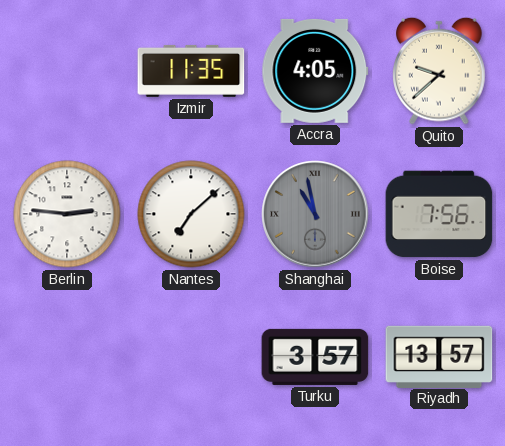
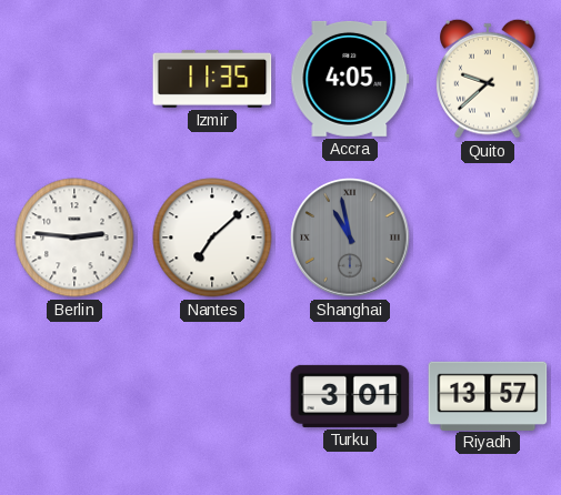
Boise: 7:56 -> none (439, 214)
Turku: 3:57 -> 3:01 (350, 396)
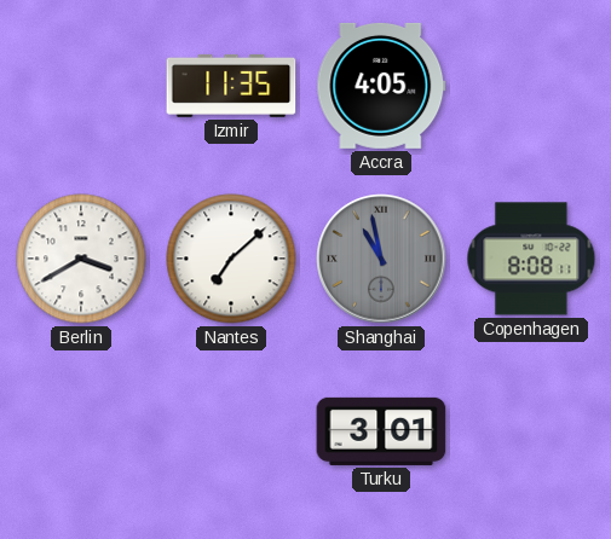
Quito: 9:38 -> none (488, 79)
Berlin: 2:46 -> 3:40 (81, 259)
Copenhagen: none -> 8:08 (531, 259)
Riyadh: 13:57 -> none (488, 395)
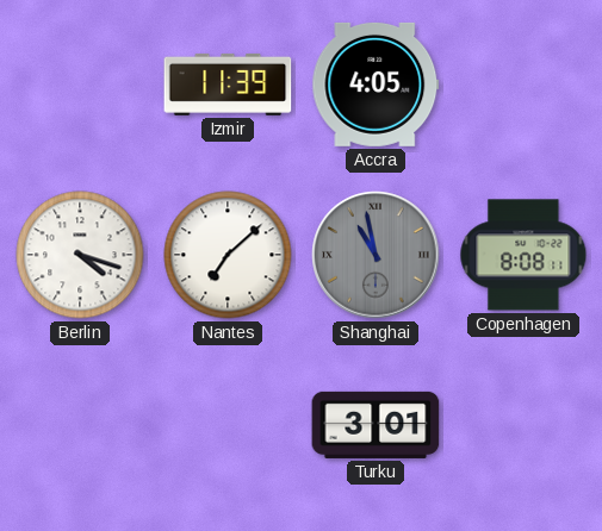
Izmir: 11:35 -> 11:39 (228, 85)
Berlin: 3:40 -> 4:18 (80, 255)
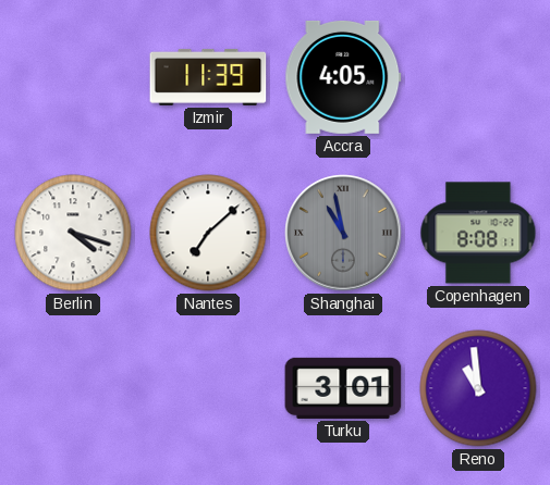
Reno: none -> 10:59 (478, 388)
